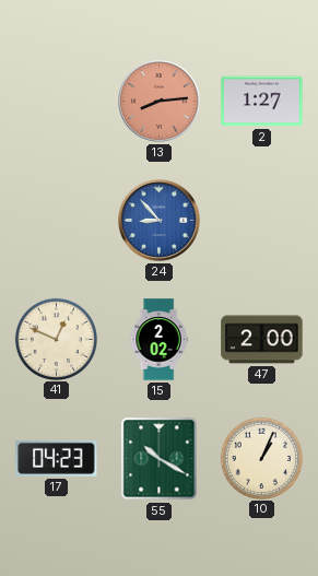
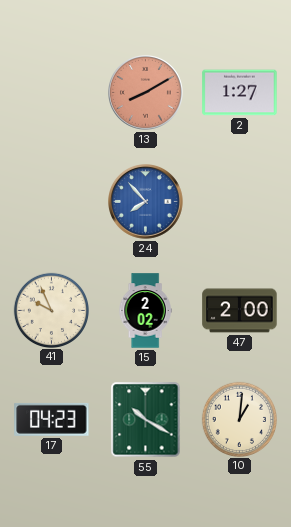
13: 8:14 -> 8:10 (146, 93)
24: 8:53 -> 7:53 (146, 202)
41: 12:49 -> 9:56 (51, 310)
10: 1:04 -> 1:01 (239, 419)
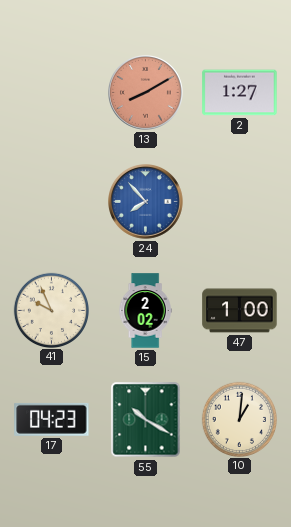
47: 2:00 -> 1:00 (240, 311)
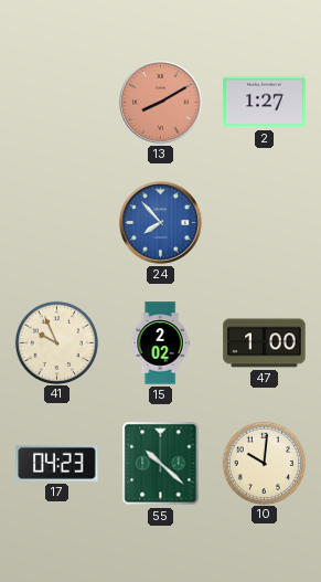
55: 10:20 -> 10:22 (161, 464)
10: 1:01 -> 10:01 (264, 463)
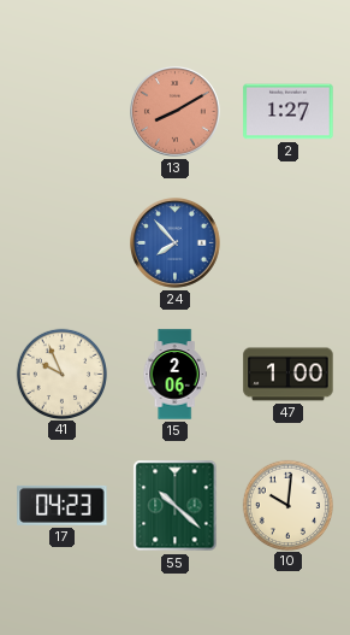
15: 2:02 -> 2:06 (174, 375)
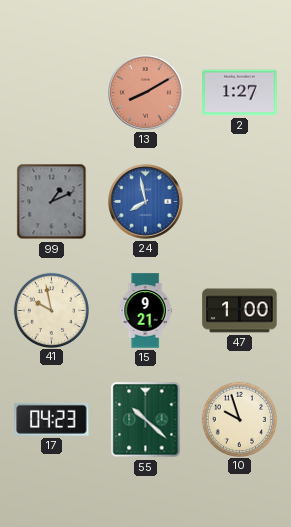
99: none -> 1:11 (52, 202)
24: 7:53 -> 7:58 (146, 202)
41: 9:56 -> 9:58 (51, 310)
15: 2:06 -> 9:21 (145, 311)
10: 10:01 -> 9:57 (239, 419)
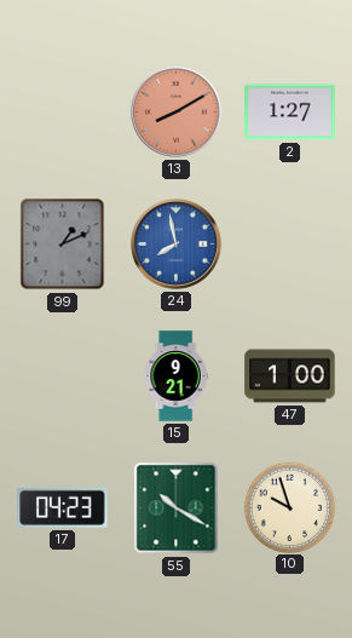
41: 9:58 -> none (51, 310)
55: 10:22 -> 10:20 (177, 508)
